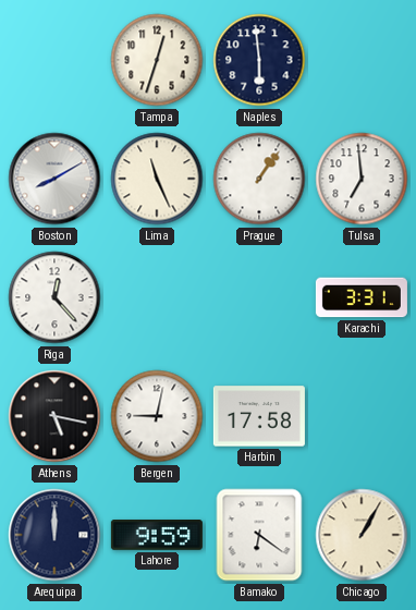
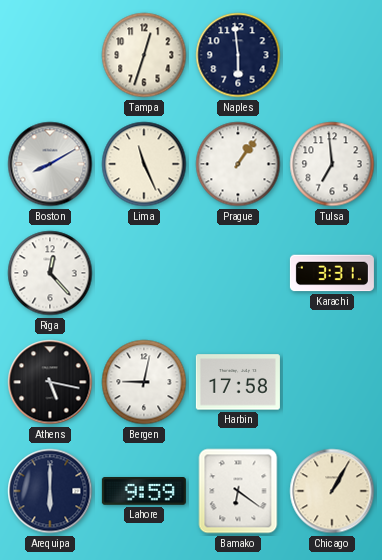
Arequipa: 12:00 -> 6:00 (50, 491)
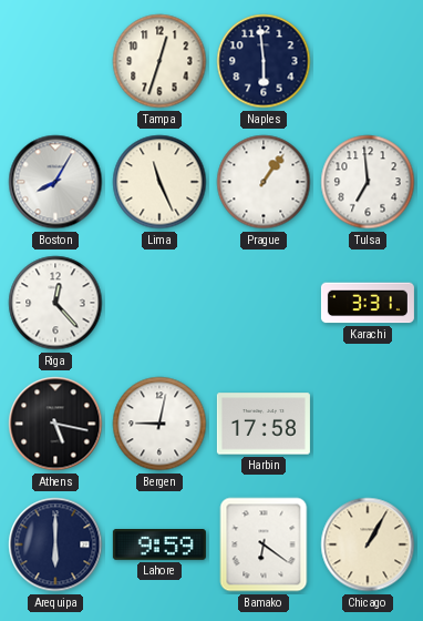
Boston: 8:10 -> 8:05 (55, 182)
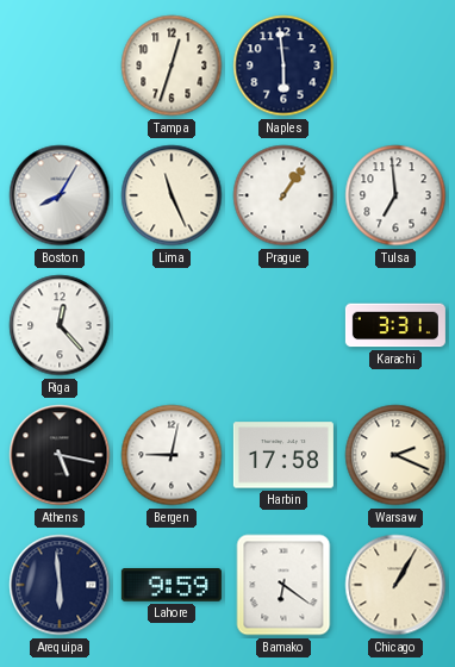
Warsaw: none -> 2:19 (395, 455)
Arequipa: 6:00 -> 5:59 (60, 585)
